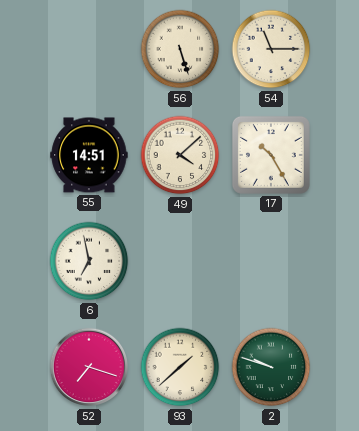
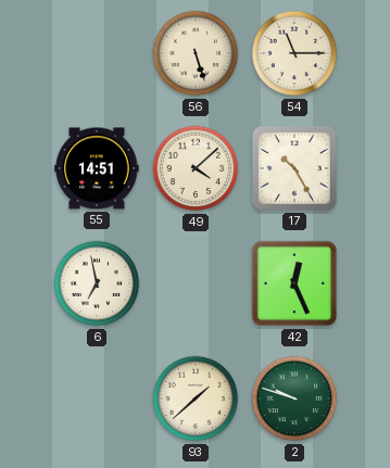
42: none -> 12:26 (294, 283)
52: 7:18 -> none (89, 367)
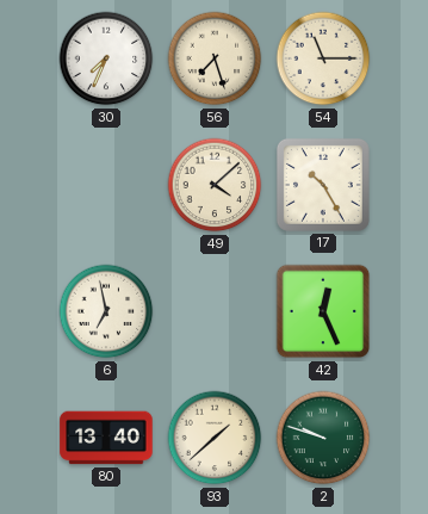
30: none -> 7:34 (106, 58)
56: 5:27 -> 7:27 (215, 58)
55: 14:51 -> none (97, 168)
80: none -> 13:40 (106, 438)
